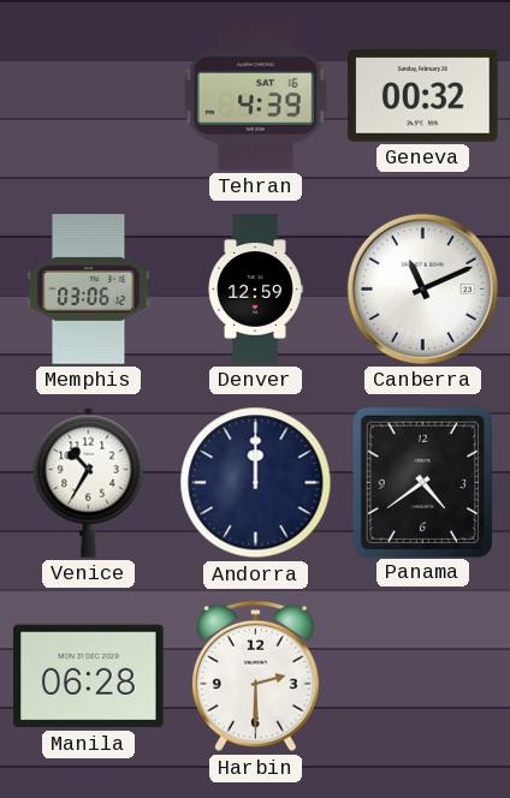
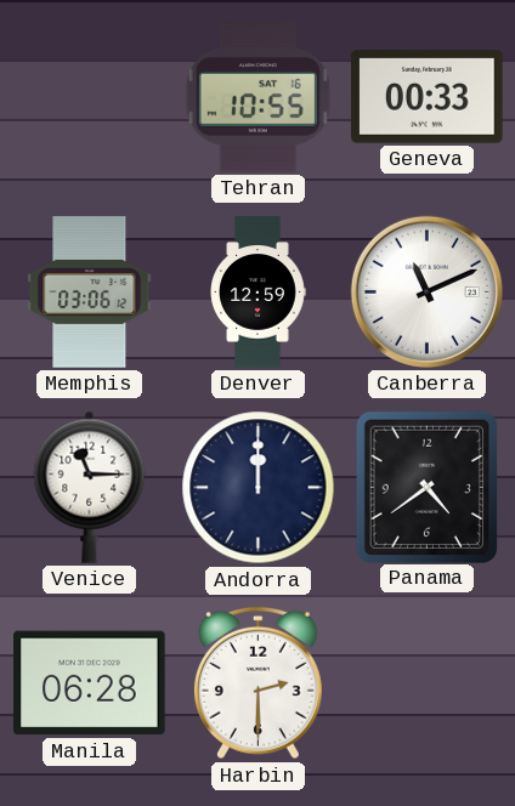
Tehran: 4:39 -> 10:55 (257, 97)
Geneva: 00:32 -> 00:33 (428, 97)
Venice: 10:35 -> 11:15 (90, 487)
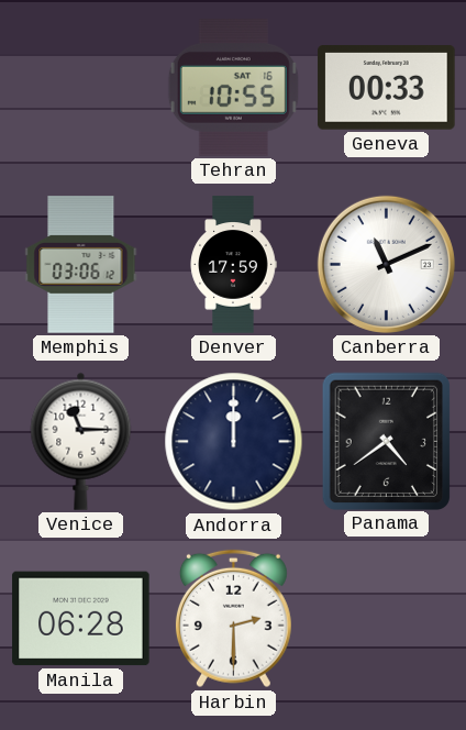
Denver: 12:59 -> 17:59 (233, 265)
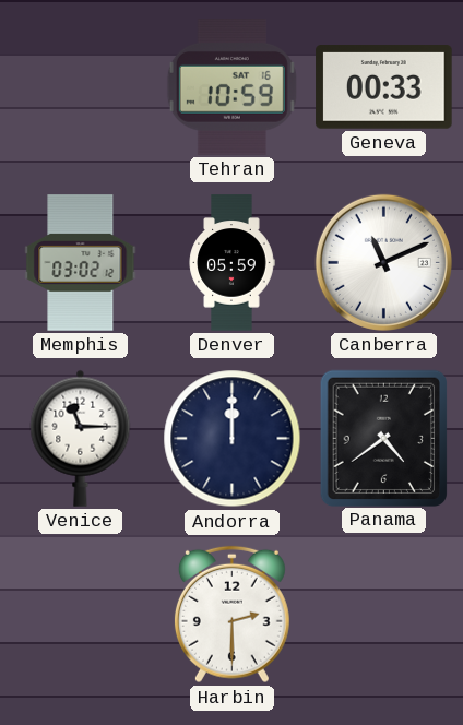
Tehran: 10:55 -> 10:59 (231, 87)
Memphis: 03:06 -> 03:02 (81, 263)
Denver: 17:59 -> 05:59 (231, 263)
Manila: 06:28 -> none (81, 619)
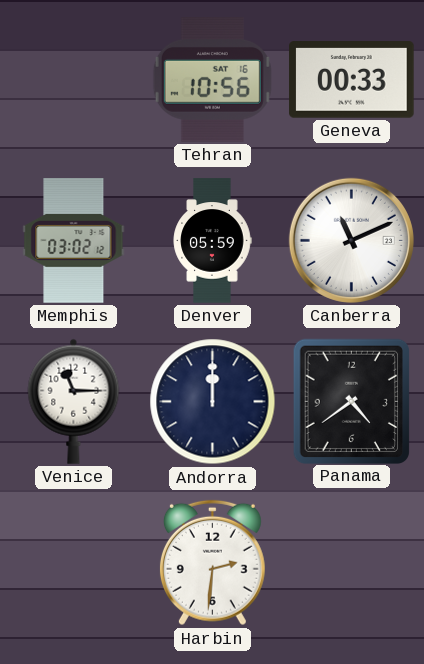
Tehran: 10:59 -> 10:56 (212, 80)
Harbin: 2:30 -> 2:31 (212, 563)
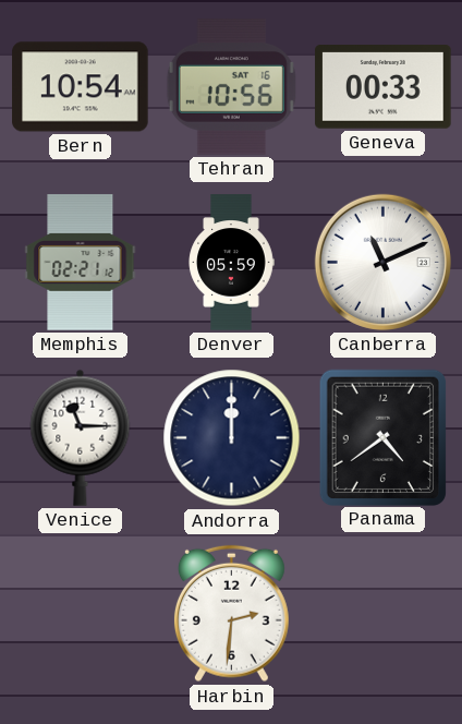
Bern: none -> 10:54 (81, 87)
Memphis: 03:02 -> 02:21 (81, 263)
